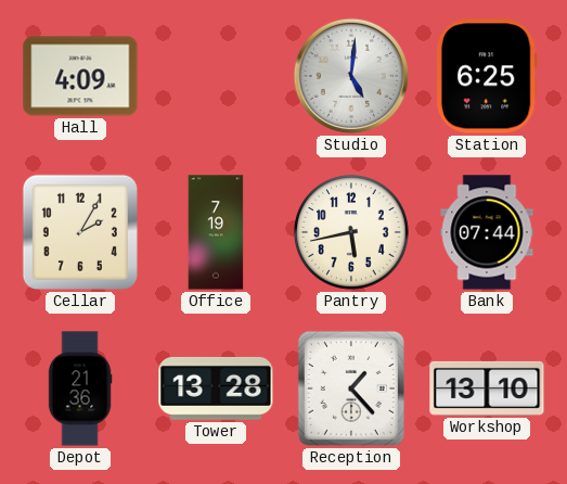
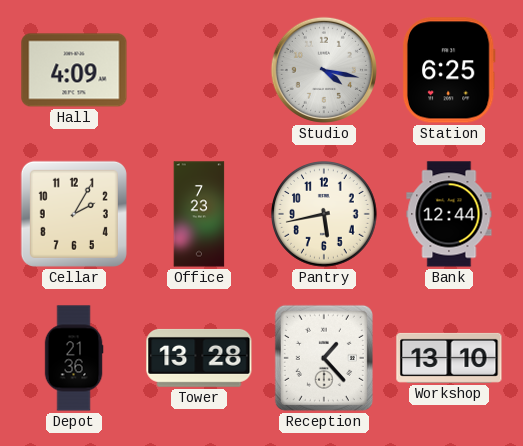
Studio: 5:01 -> 4:17 (324, 70)
Office: 7:19 -> 7:23 (199, 214)
Bank: 07:44 -> 12:44 (449, 214)
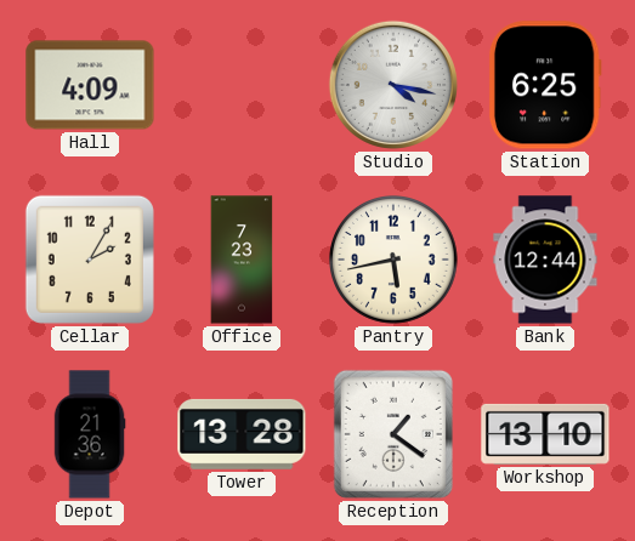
Reception: 1:23 -> 1:21 (393, 434)
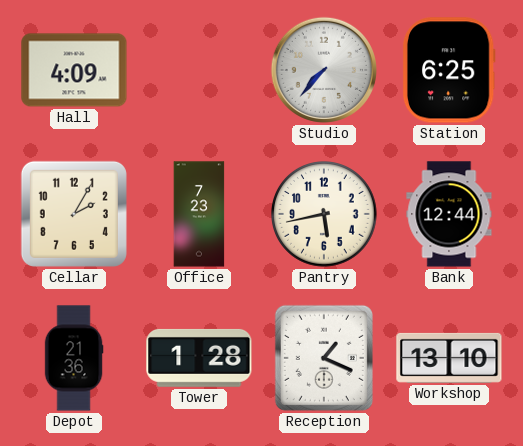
Studio: 4:17 -> 7:37 (324, 70)
Tower: 13:28 -> 1:28 (199, 358)
Reception: 1:21 -> 1:19 (324, 358)
